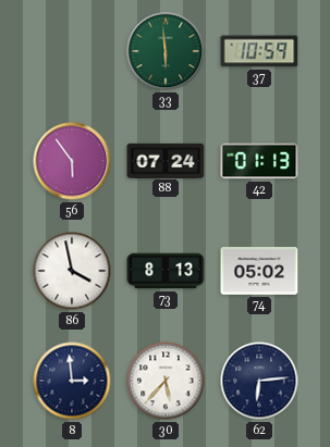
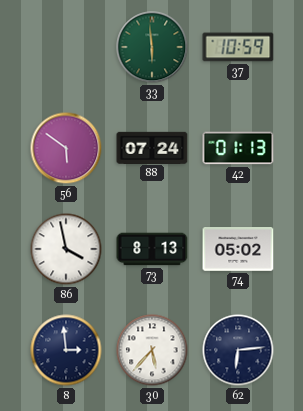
56: 5:54 -> 5:51 (66, 148)
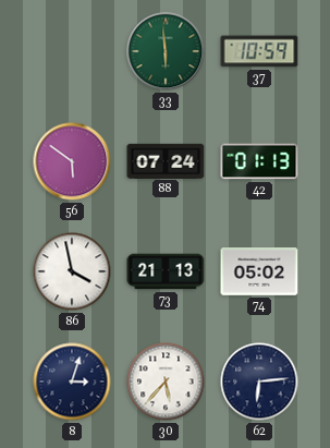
73: 8:13 -> 21:13 (166, 271)
8: 2:59 -> 3:03 (72, 382)
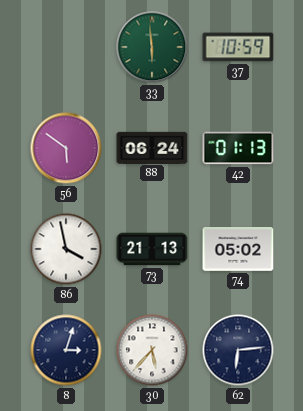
88: 07:24 -> 06:24 (152, 147)
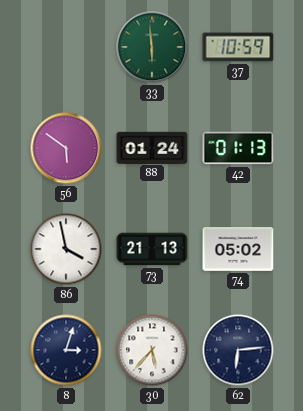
88: 06:24 -> 01:24 (152, 147)
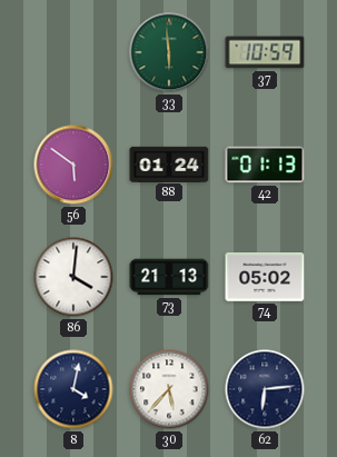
86: 3:58 -> 4:01 (73, 277)
8: 3:03 -> 4:02 (73, 389)
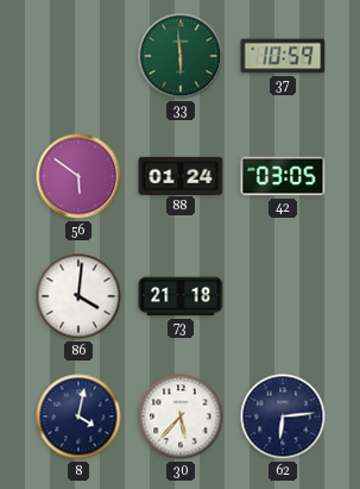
42: 01:13 -> 03:05 (283, 176)
73: 21:13 -> 21:18 (181, 296)
74: 05:02 -> none (265, 278)
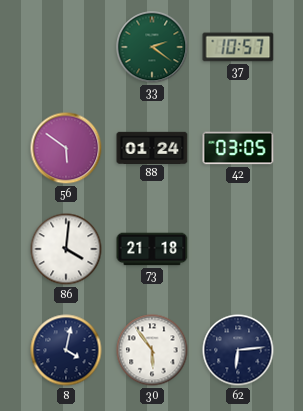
33: 5:59 -> 2:21 (152, 47)
37: 10:59 -> 10:57 (238, 47)
30: 5:37 -> 5:54 (152, 350)
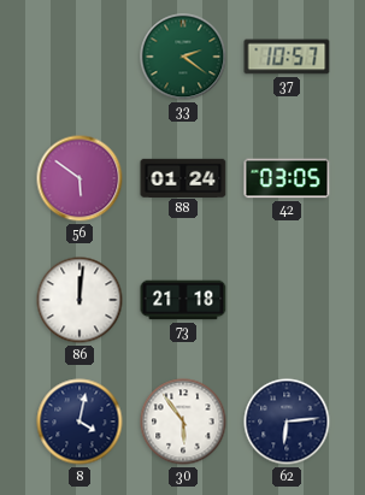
86: 4:01 -> 12:01 (80, 300)
